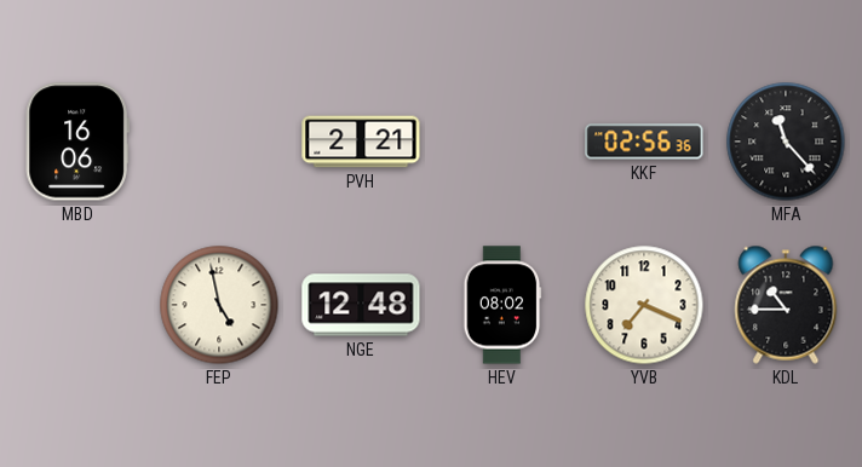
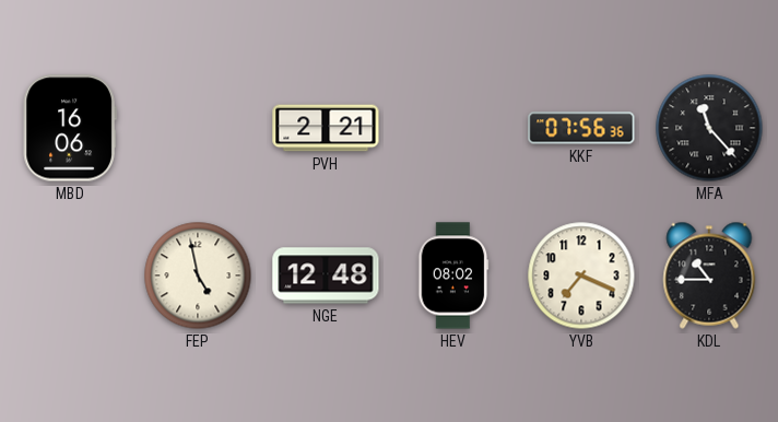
KKF: 02:56 -> 07:56 (581, 128)
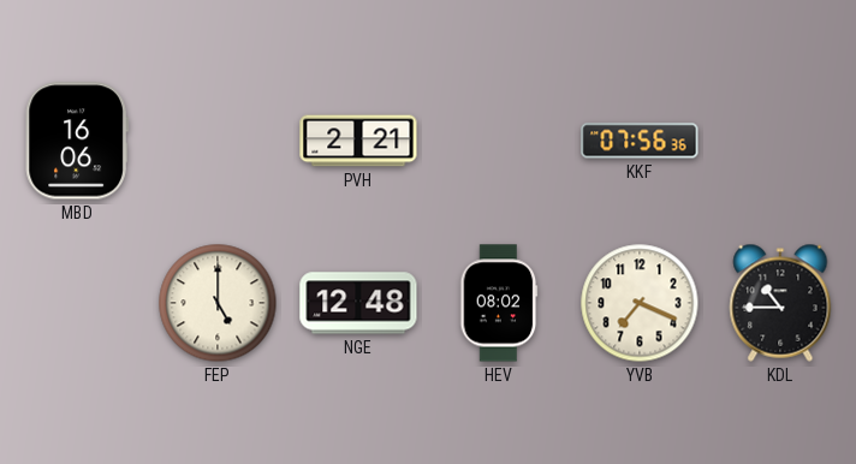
MFA: 11:23 -> none (709, 128)
FEP: 4:58 -> 5:00 (218, 303)
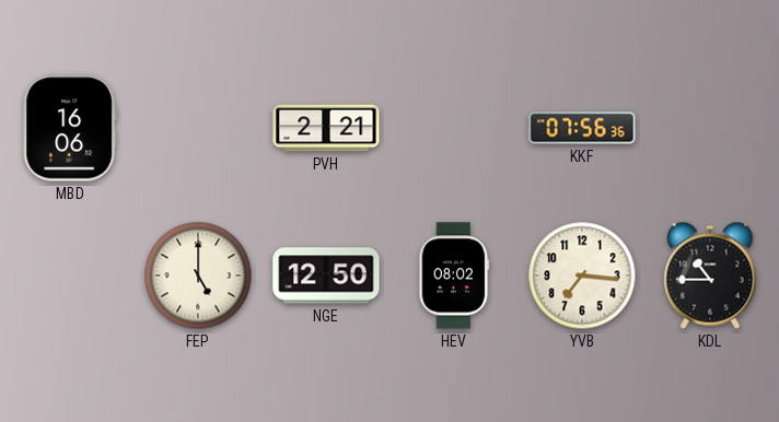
NGE: 12:48 -> 12:50 (326, 276)
YVB: 7:19 -> 7:16 (582, 276)
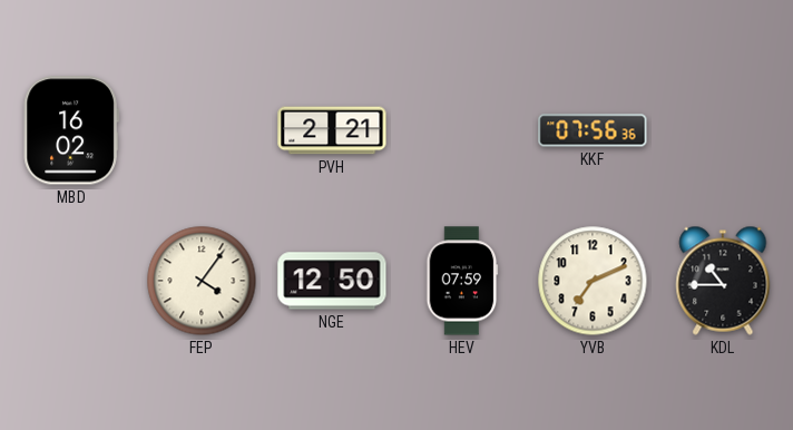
MBD: 16:06 -> 16:02 (71, 130)
FEP: 5:00 -> 4:06 (202, 281)
HEV: 08:02 -> 07:59 (462, 281)
YVB: 7:16 -> 7:11 (593, 281)
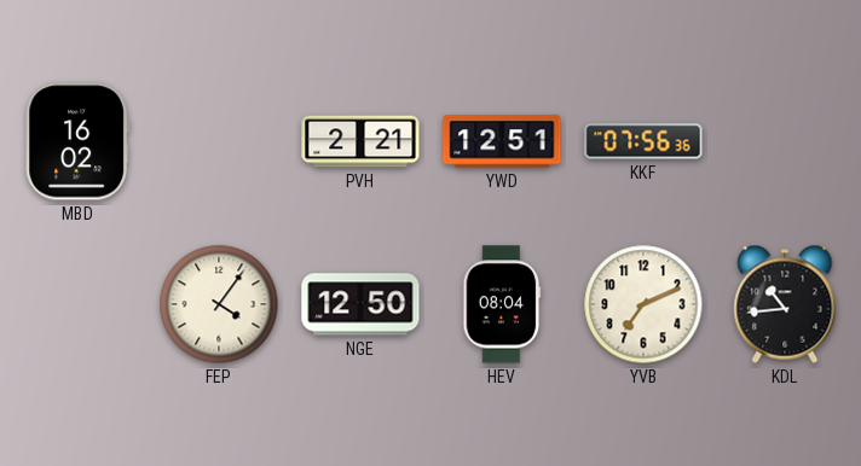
YWD: none -> 12:51 (502, 141)
HEV: 07:59 -> 08:04 (502, 304)
KDL: 10:45 -> 10:44 (785, 304)
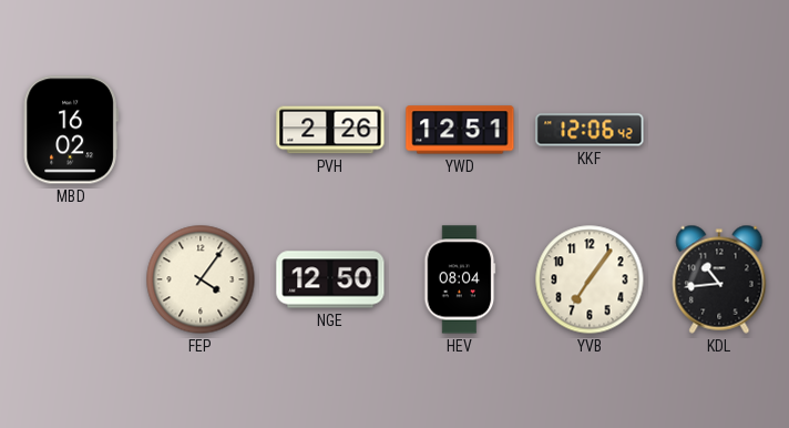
PVH: 2:21 -> 2:26 (330, 130)
KKF: 07:56 -> 12:06 (590, 130)
YVB: 7:11 -> 7:06 (590, 279)
